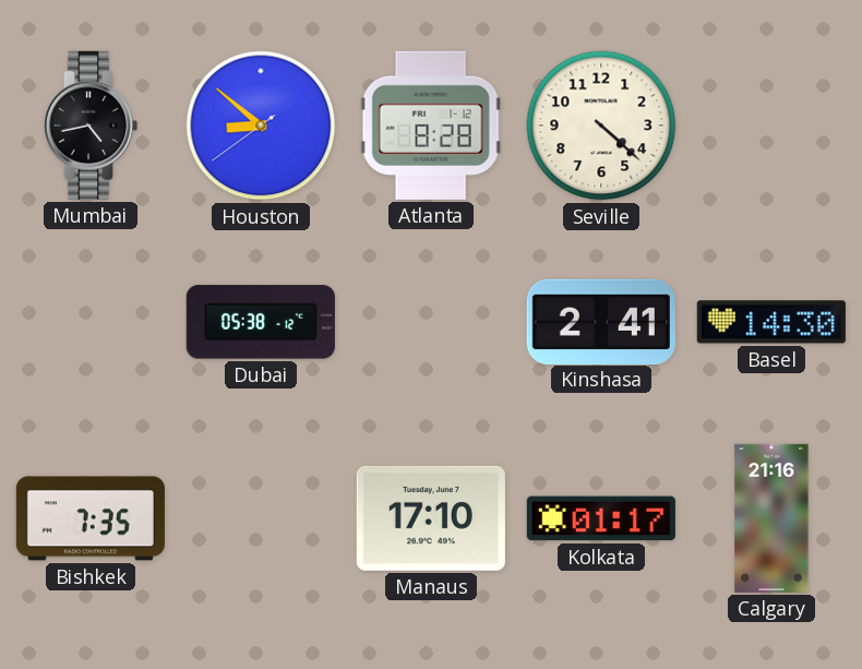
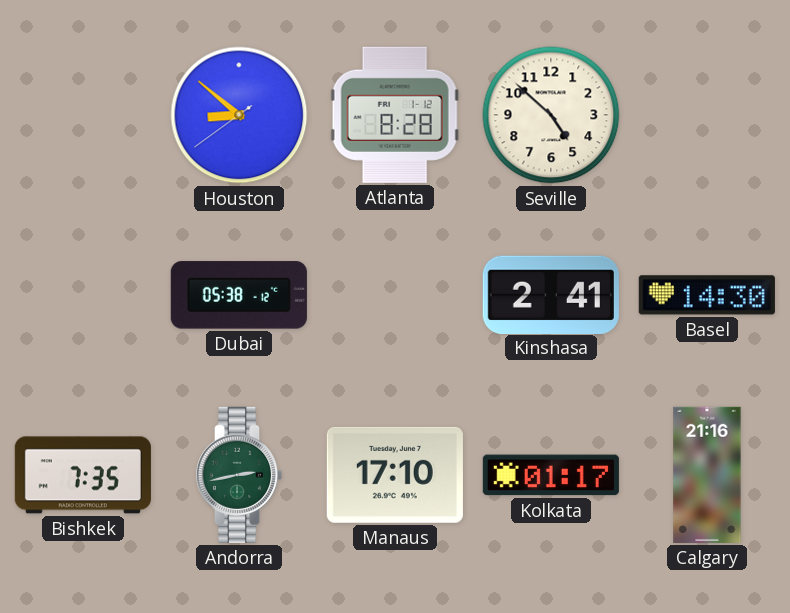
Mumbai: 4:43 -> none (91, 126)
Seville: 4:22 -> 4:52 (551, 115)
Andorra: none -> 2:43 (239, 475)
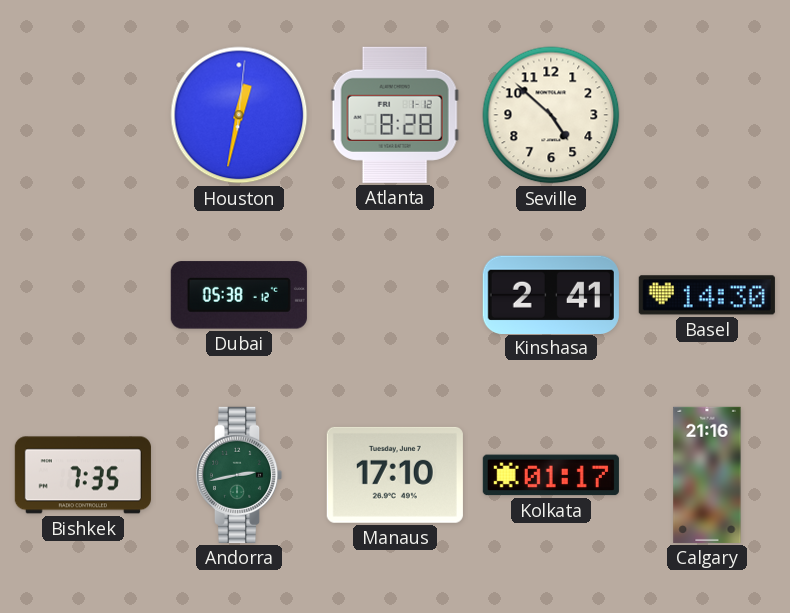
Houston: 8:51 -> 12:32 (239, 115)
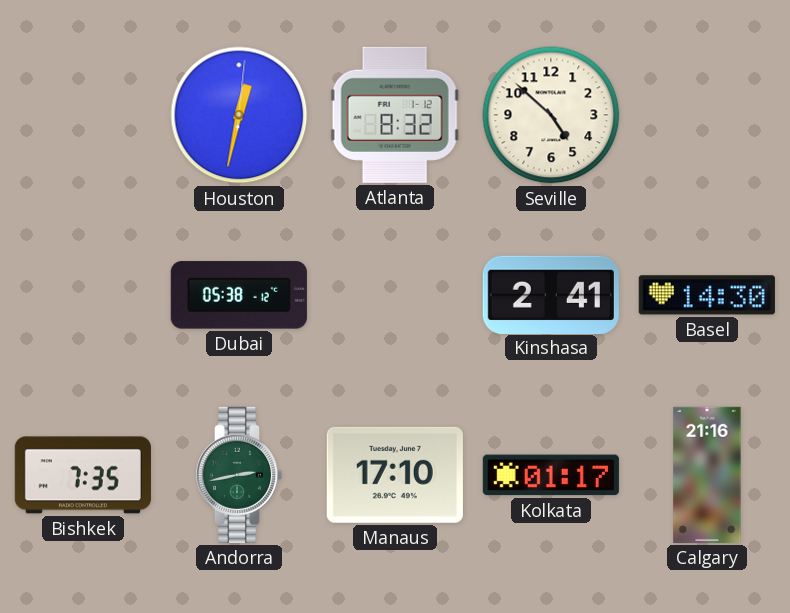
Atlanta: 8:28 -> 8:32 (395, 115)
